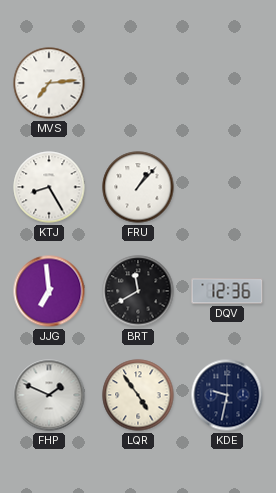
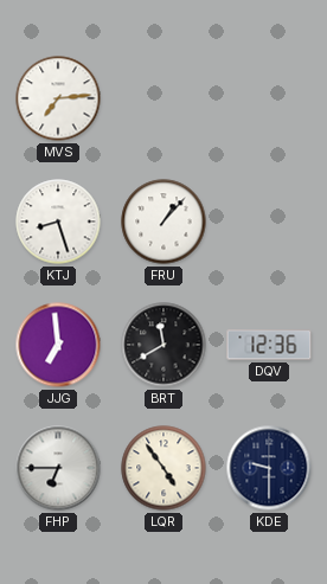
KTJ: 8:25 -> 8:27 (58, 222)
FHP: 1:49 -> 6:45 (58, 468)
KDE: 9:32 -> 9:30 (269, 468)
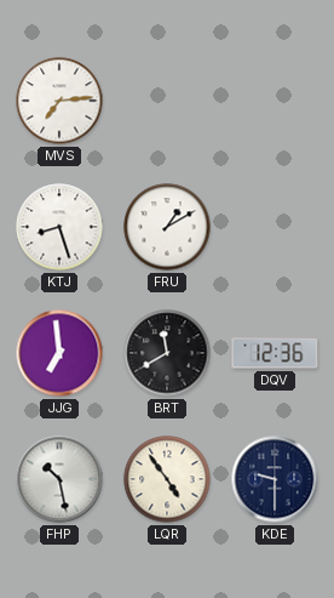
FRU: 1:07 -> 1:10 (167, 227)
FHP: 6:45 -> 10:28 (59, 479)
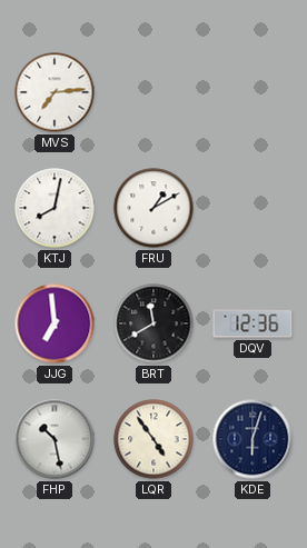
KTJ: 8:27 -> 8:02 (55, 208)
KDE: 9:30 -> 6:03 (252, 439)
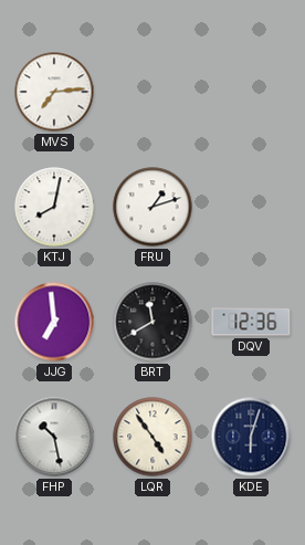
FRU: 1:10 -> 1:12 (152, 207)
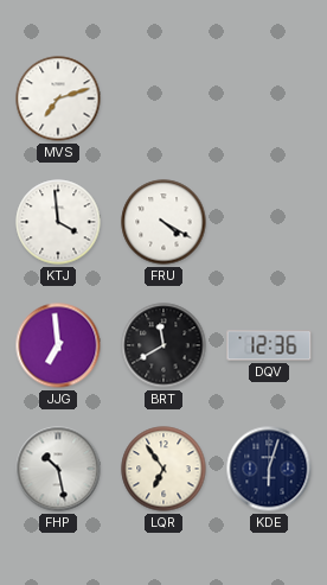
MVS: 7:14 -> 7:12 (58, 98)
KTJ: 8:02 -> 3:59 (58, 222)
FRU: 1:12 -> 4:20 (163, 222)
LQR: 4:54 -> 6:54 (163, 469)
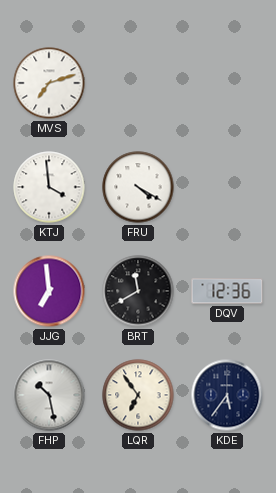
KDE: 6:03 -> 5:36 (227, 395)
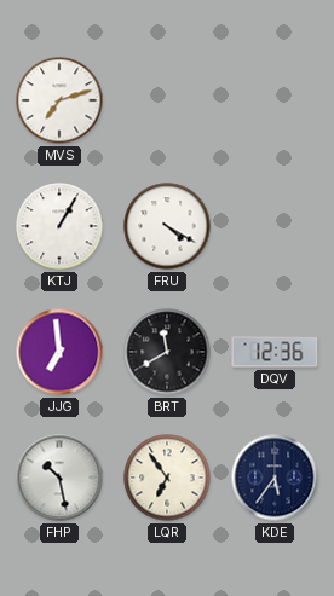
KTJ: 3:59 -> 1:05 (59, 226)
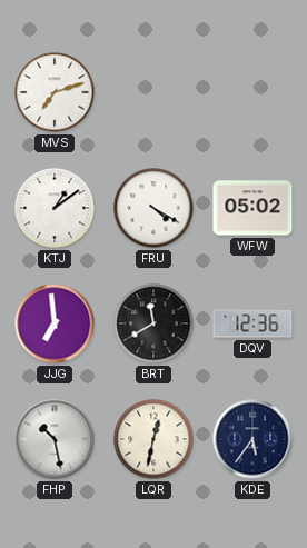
KTJ: 1:05 -> 1:09 (55, 208)
WFW: none -> 05:02 (252, 208)
LQR: 6:54 -> 12:32 (153, 439)
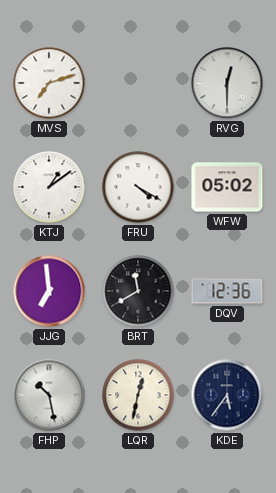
RVG: none -> 12:30 (227, 83)
